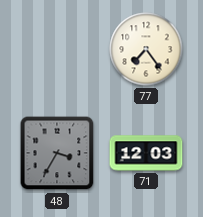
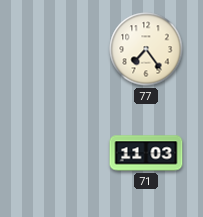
48: 3:35 -> none (57, 153)
71: 12:03 -> 11:03 (146, 153)
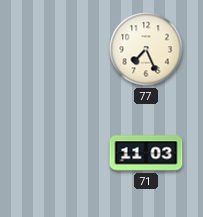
77: 7:24 -> 7:26 (146, 49)
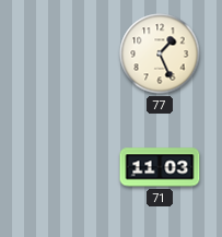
77: 7:26 -> 1:26 (160, 54)
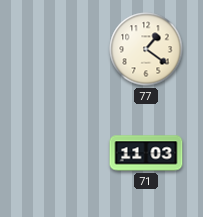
77: 1:26 -> 1:21 (146, 49)
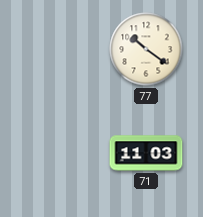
77: 1:21 -> 10:21 (146, 49)
